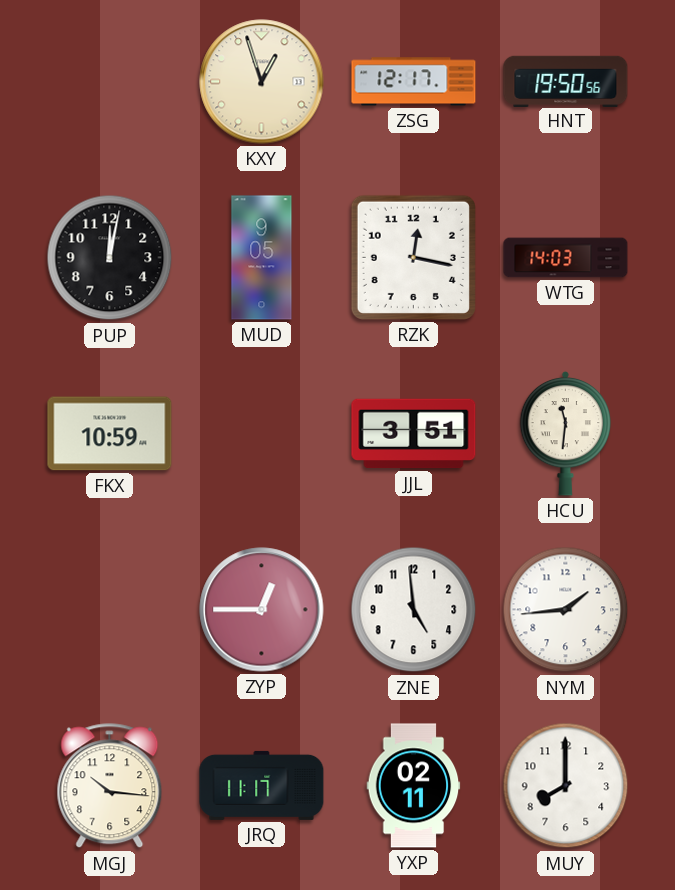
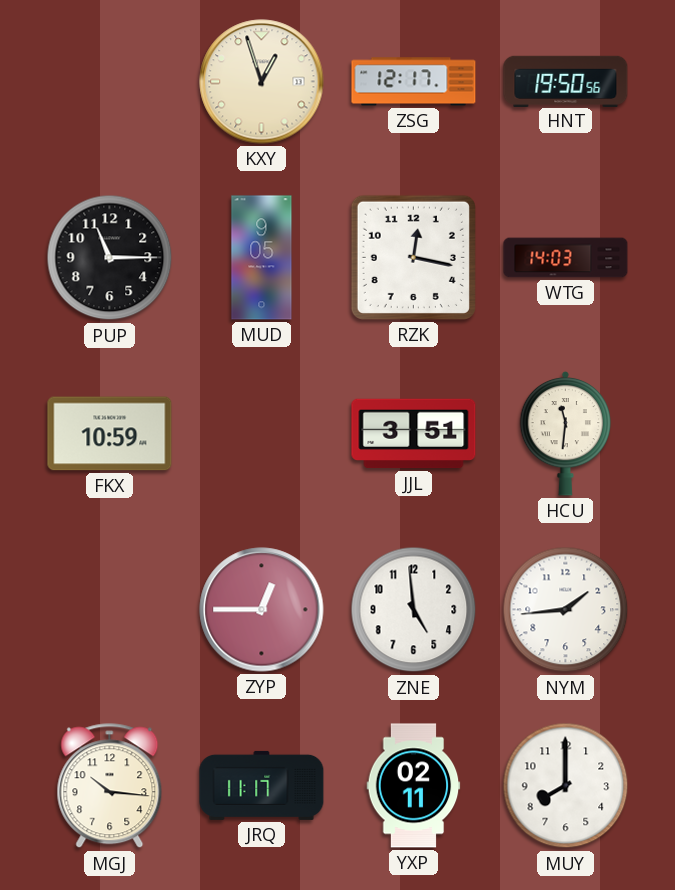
PUP: 12:02 -> 11:15 (110, 258)
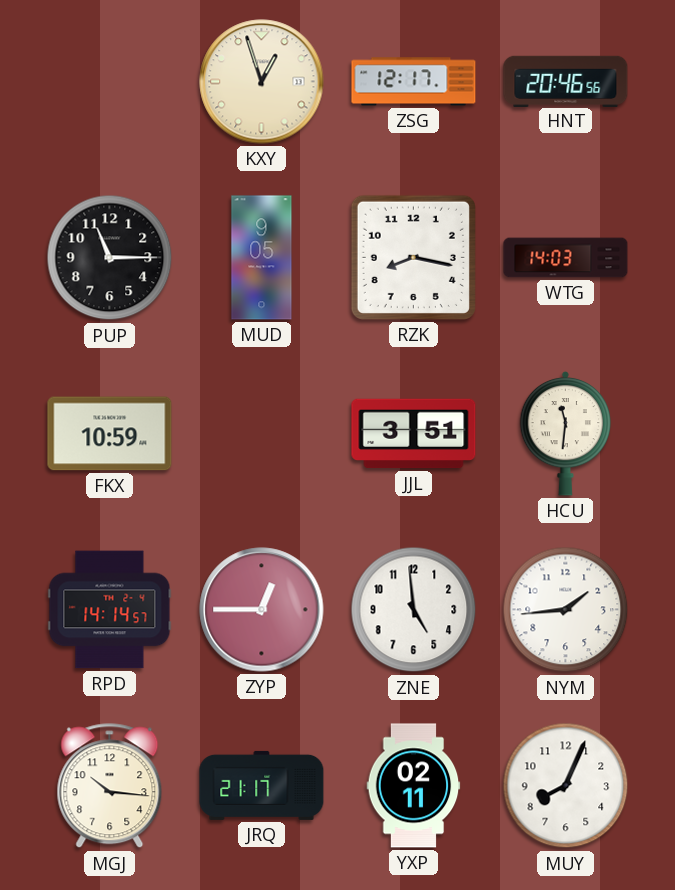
HNT: 19:50 -> 20:46 (566, 81)
RZK: 12:17 -> 8:17 (413, 257)
RPD: none -> 14:14 (110, 610)
JRQ: 11:17 -> 21:17 (262, 785)
MUY: 8:00 -> 8:04 (566, 786)
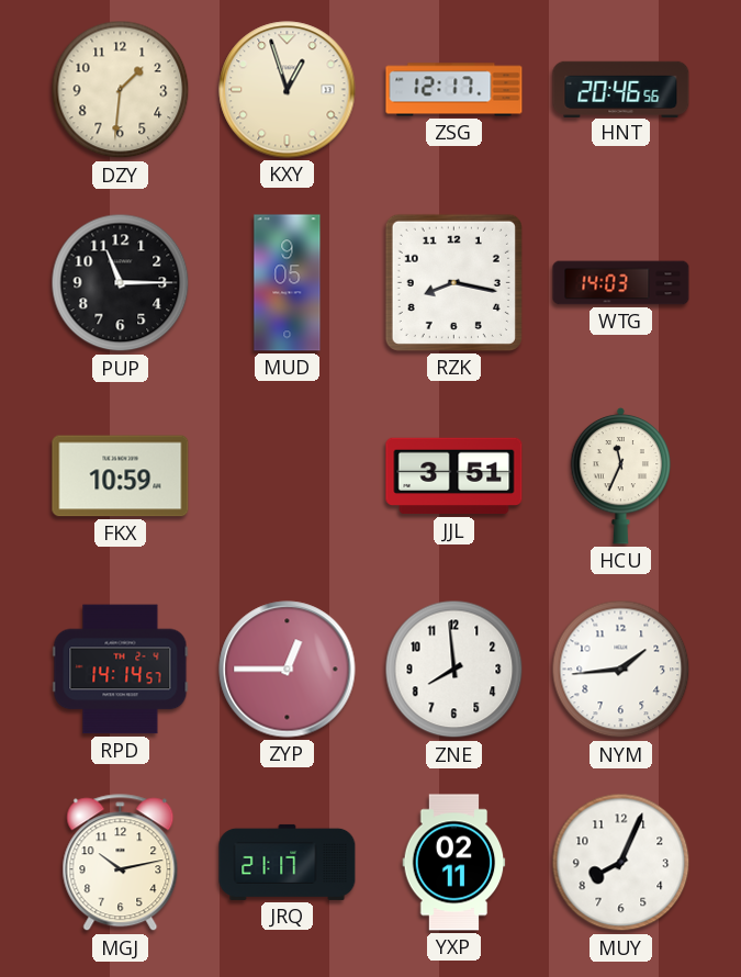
DZY: none -> 1:31 (121, 90)
HCU: 11:31 -> 11:34 (621, 475)
ZNE: 4:59 -> 7:59 (454, 670)
MGJ: 10:16 -> 10:13 (121, 863)
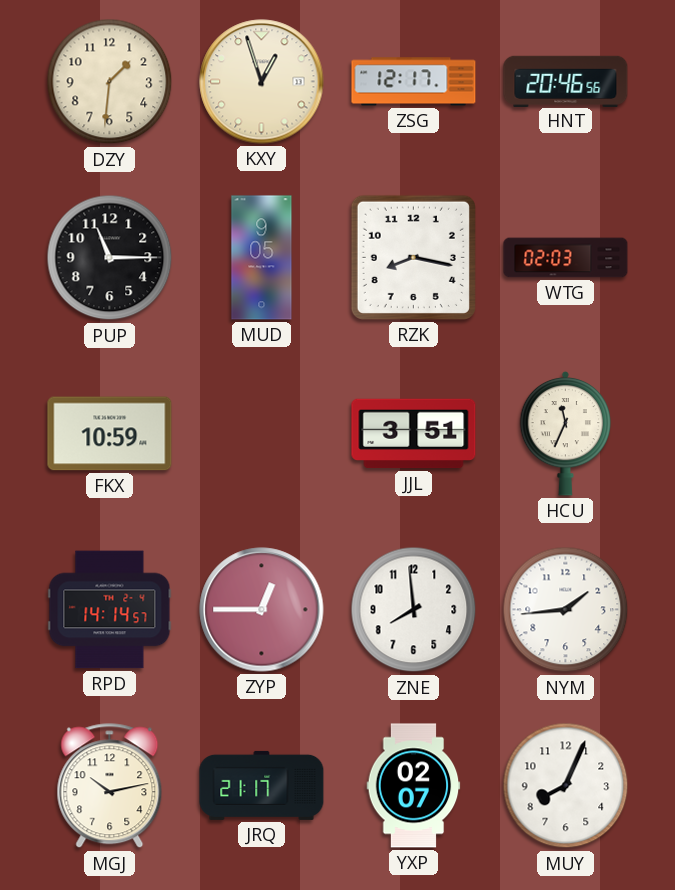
WTG: 14:03 -> 02:03 (566, 258)
YXP: 02:11 -> 02:07 (414, 786)
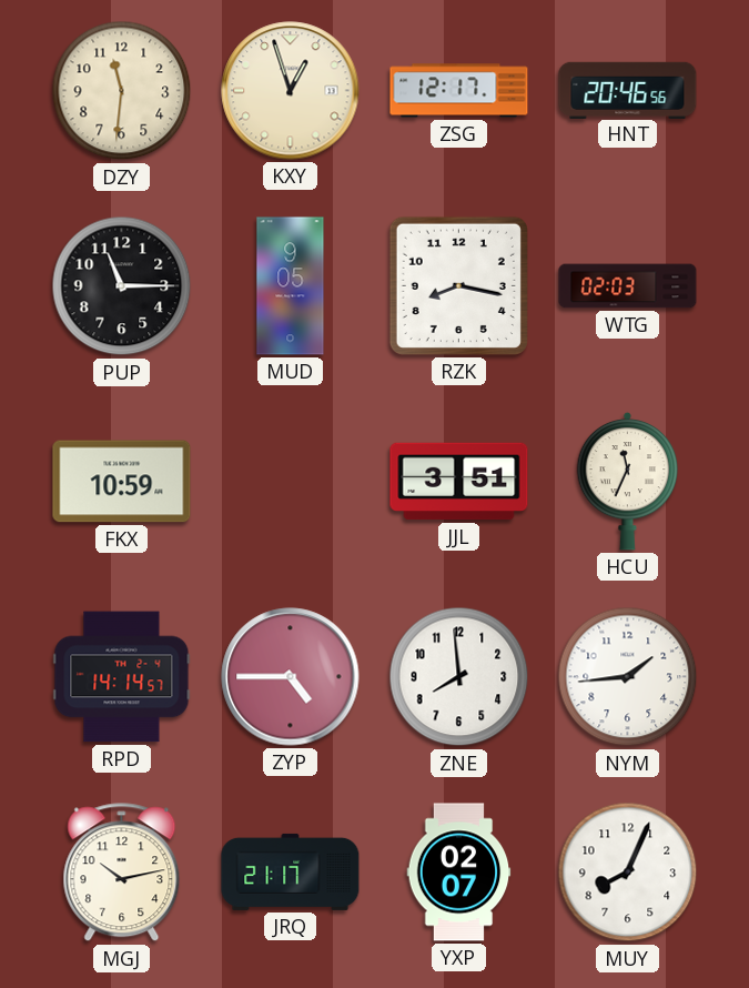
DZY: 1:31 -> 11:31 (122, 91)
ZYP: 12:45 -> 4:45 (291, 677)
